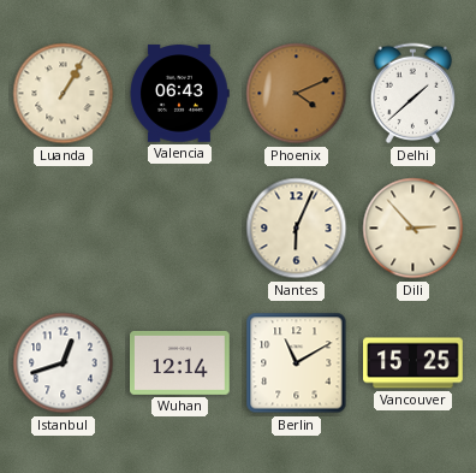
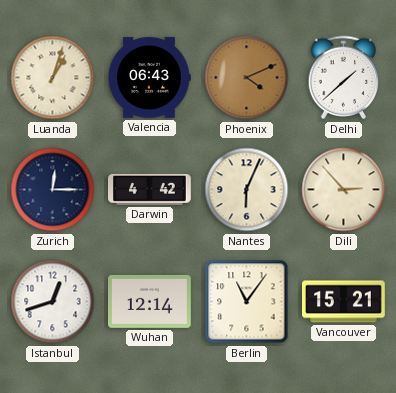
Luanda: 1:05 -> 1:03 (53, 78)
Zurich: none -> 12:15 (53, 190)
Darwin: none -> 4:42 (150, 189)
Berlin: 11:10 -> 11:06 (247, 302)
Vancouver: 15:25 -> 15:21 (344, 302)
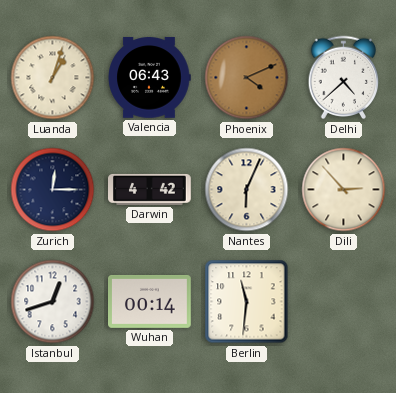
Delhi: 1:38 -> 4:38 (344, 78)
Wuhan: 12:14 -> 00:14 (150, 301)
Berlin: 11:06 -> 11:31 (247, 302)
Vancouver: 15:21 -> none (344, 302)
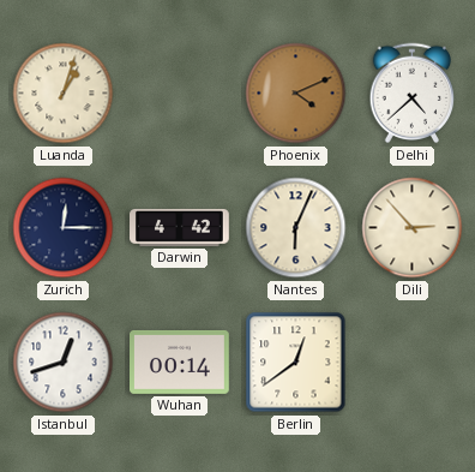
Valencia: 06:43 -> none (149, 78)
Berlin: 11:31 -> 12:39 (296, 363)
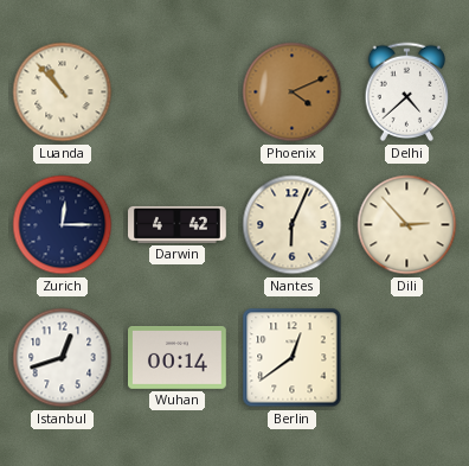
Luanda: 1:03 -> 10:53 (63, 92)
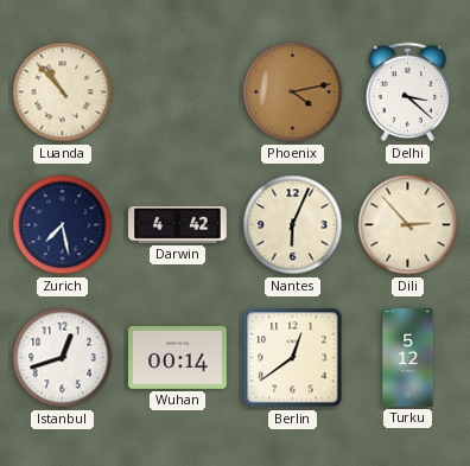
Phoenix: 4:11 -> 4:13 (293, 92)
Delhi: 4:38 -> 3:22 (408, 92)
Zurich: 12:15 -> 7:28 (63, 225)
Turku: none -> 5:12 (408, 358)
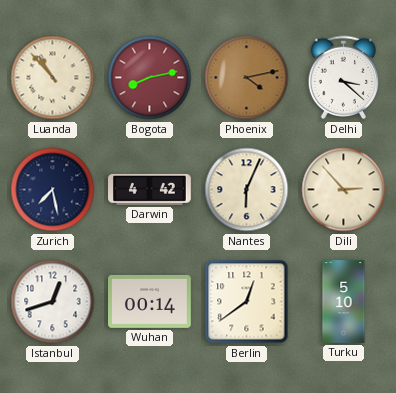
Bogota: none -> 8:13 (150, 78)
Turku: 5:12 -> 5:10 (344, 302)
